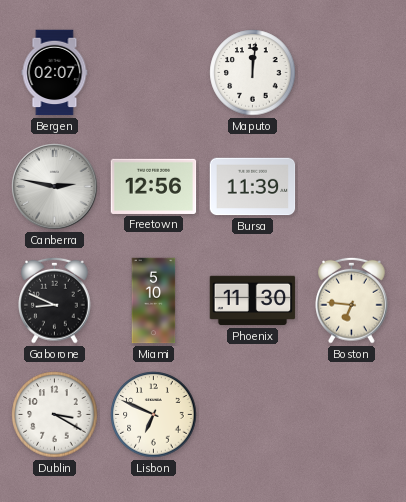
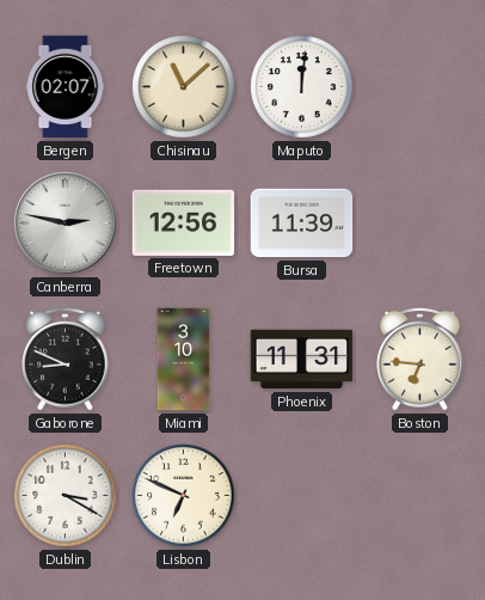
Chisinau: none -> 11:08 (184, 87)
Miami: 5:10 -> 3:10 (184, 360)
Phoenix: 11:30 -> 11:31 (302, 360)
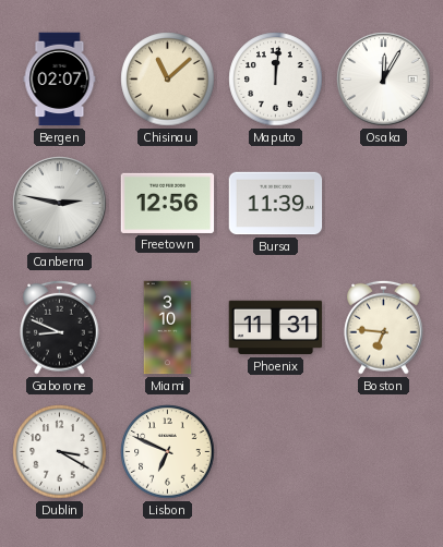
Osaka: none -> 12:05 (384, 80)
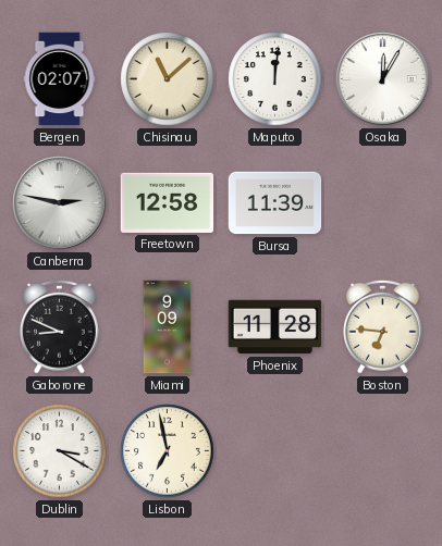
Freetown: 12:56 -> 12:58 (168, 202)
Miami: 3:10 -> 9:09 (168, 327)
Phoenix: 11:31 -> 11:28 (275, 327)
Lisbon: 6:49 -> 6:58 (168, 451)
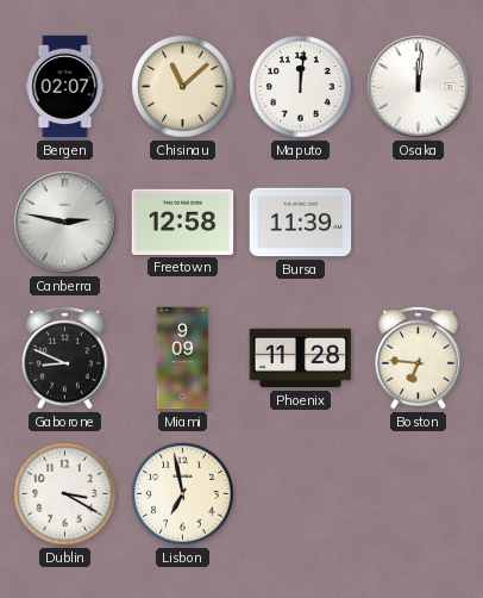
Osaka: 12:05 -> 12:01 (419, 87)
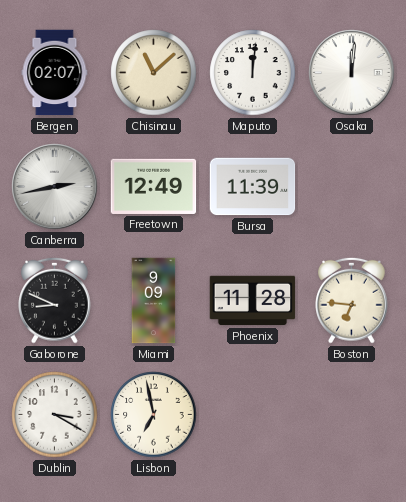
Canberra: 2:47 -> 2:43 (55, 187)
Freetown: 12:58 -> 12:49 (154, 186)
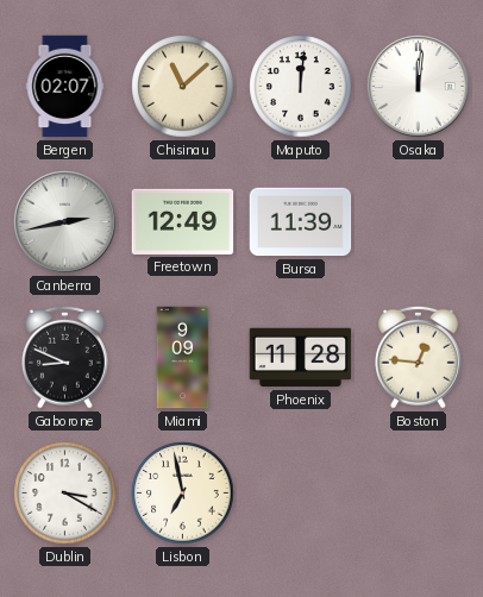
Boston: 6:46 -> 12:46 (419, 357)
